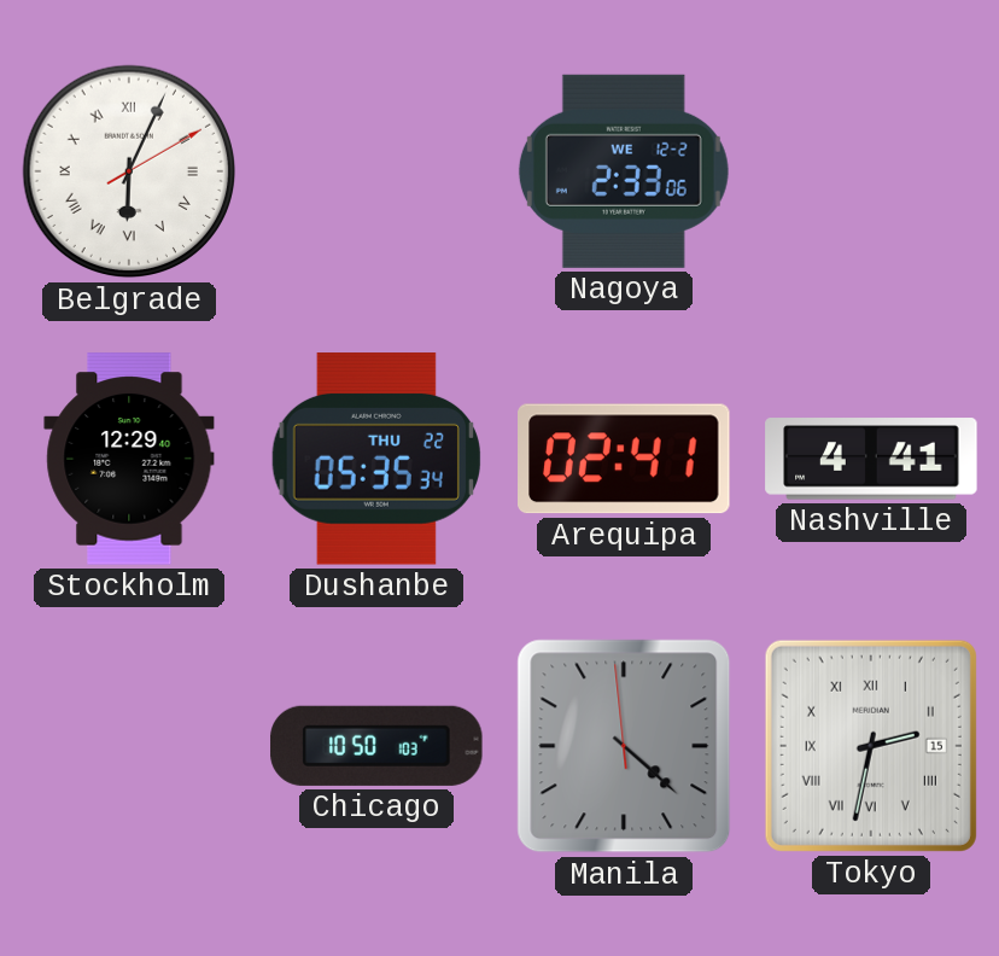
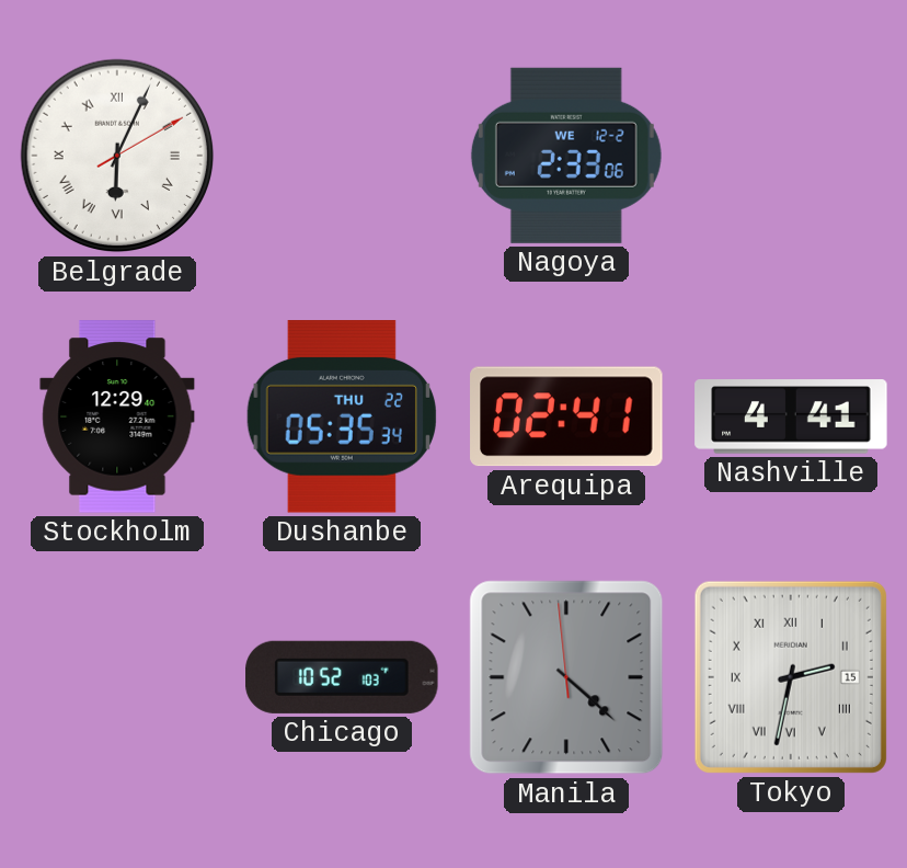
Chicago: 10:50 -> 10:52 (342, 677)
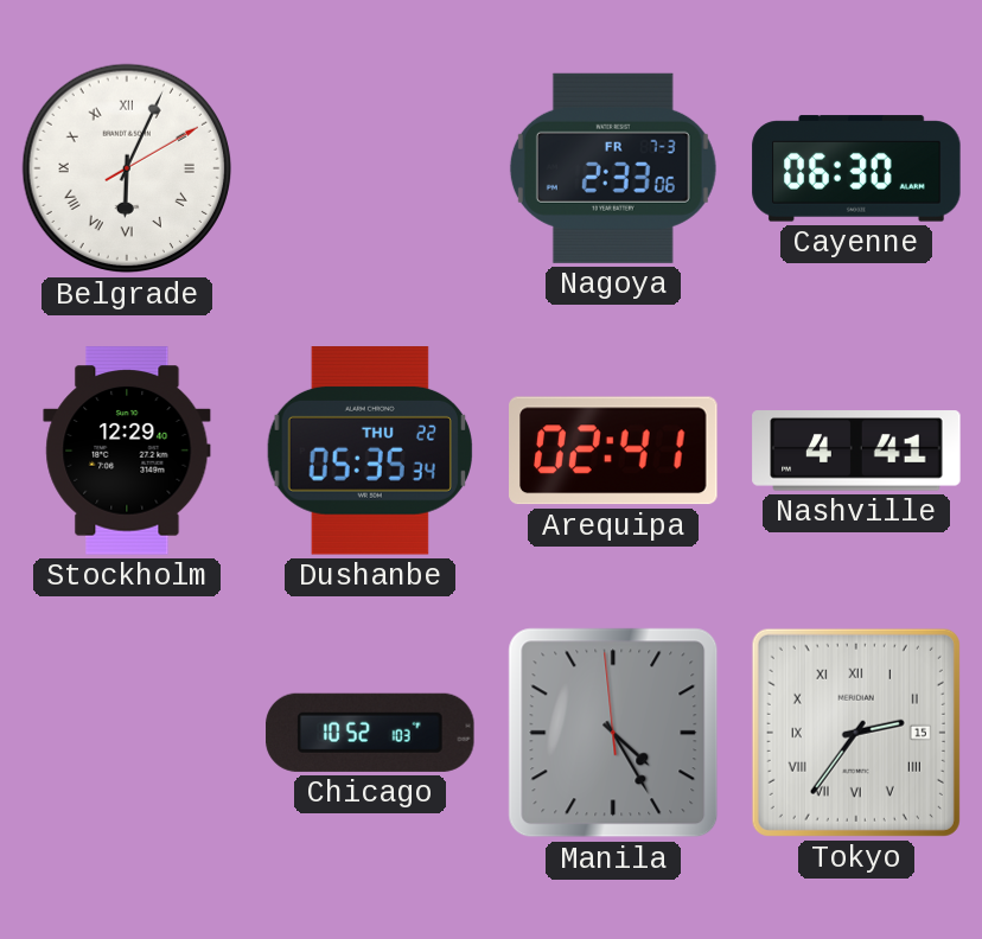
Nagoya date: WE 12-2 -> FR 7-3 (613, 168)
Cayenne: none -> 06:30 (856, 168)
Manila: 4:21 -> 4:24 (613, 733)
Tokyo: 2:32 -> 2:36 (856, 733)
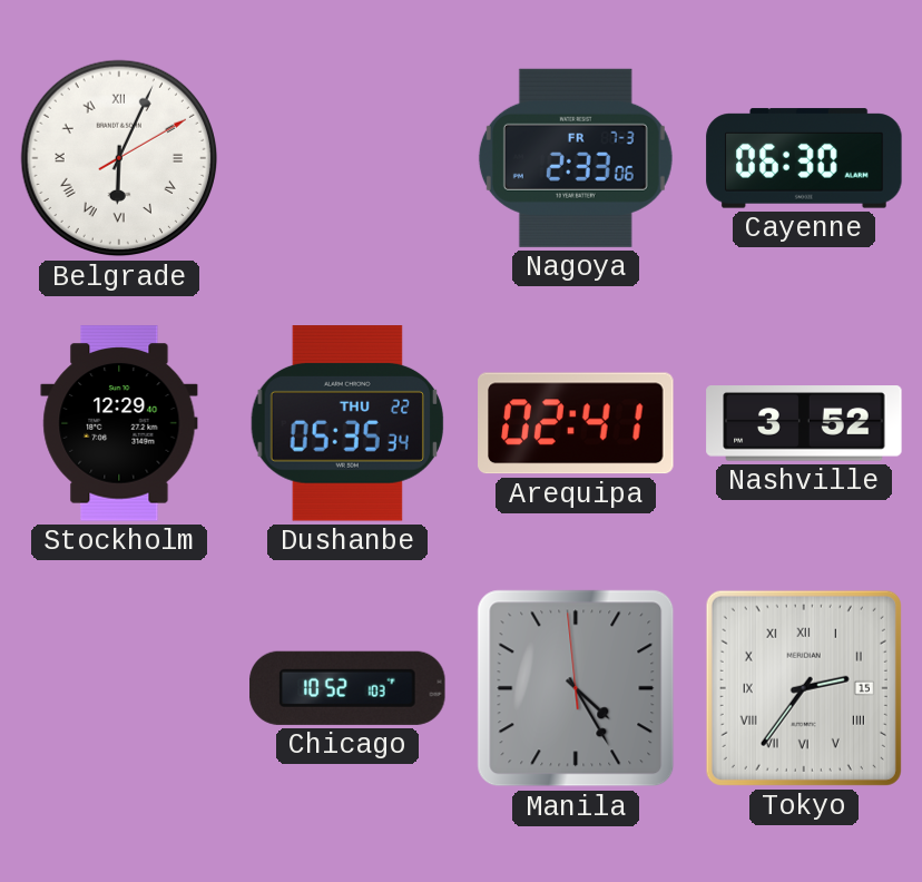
Nashville: 4:41 -> 3:52 (804, 423)
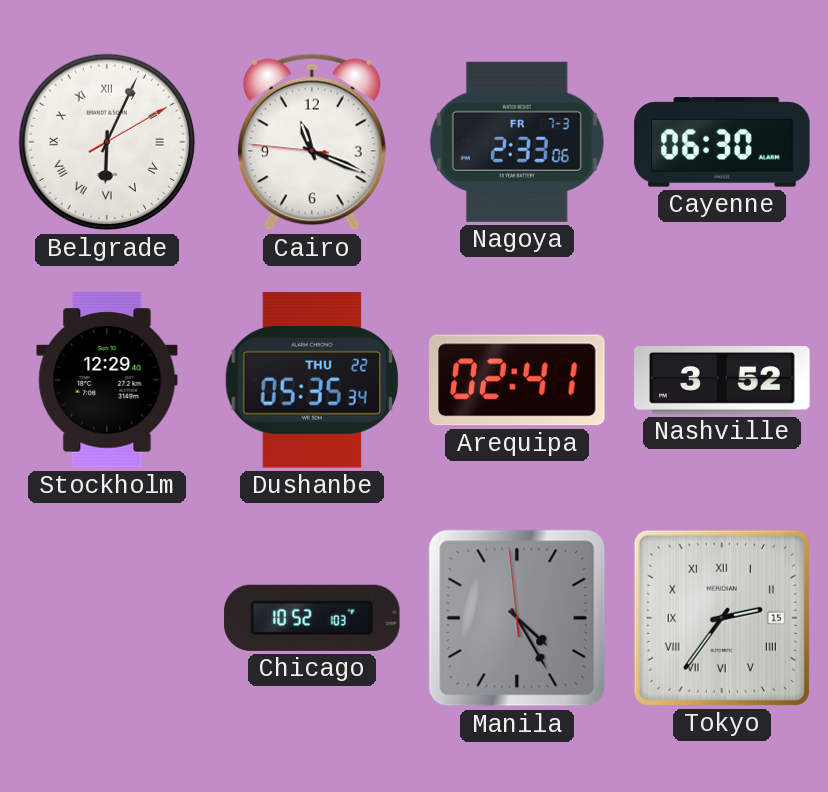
Cairo: none -> 11:18 (312, 142)
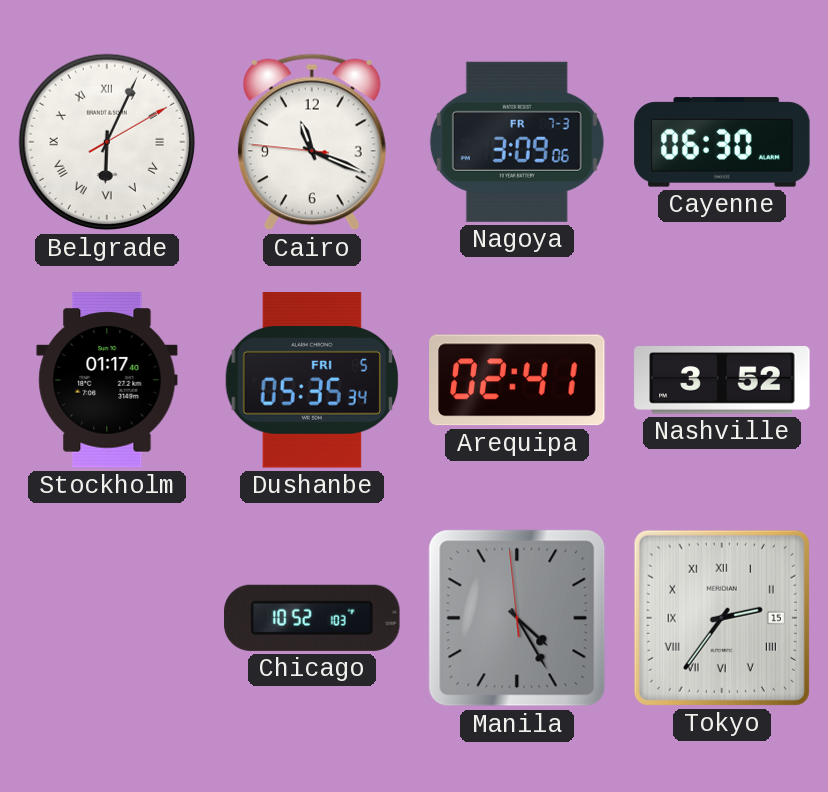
Nagoya: 2:33 -> 3:09 (517, 142)
Stockholm: 12:29 -> 01:17 (107, 380)
Dushanbe date: THU 22 -> FRI 5 (312, 380)
